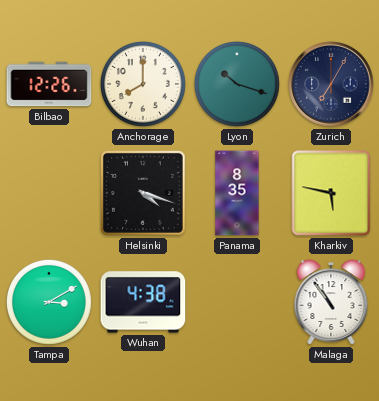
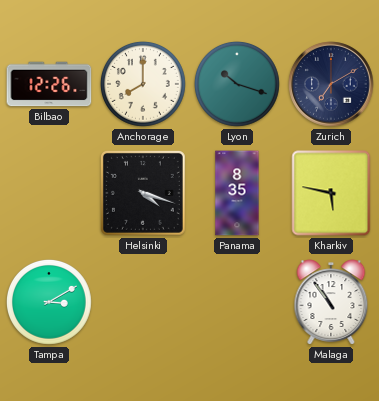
Zurich: 7:05 -> 7:10 (331, 84)
Wuhan: 4:38 -> none (143, 302)
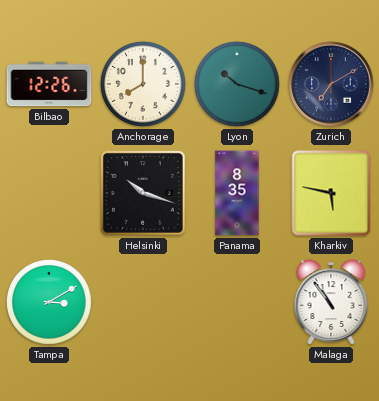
Helsinki: 4:18 -> 10:18 (143, 193)
